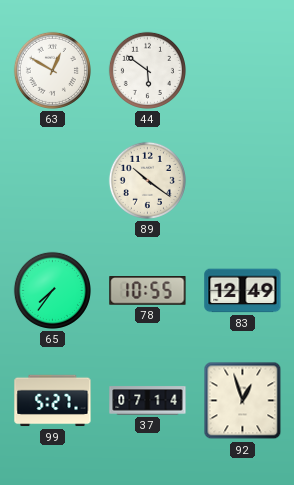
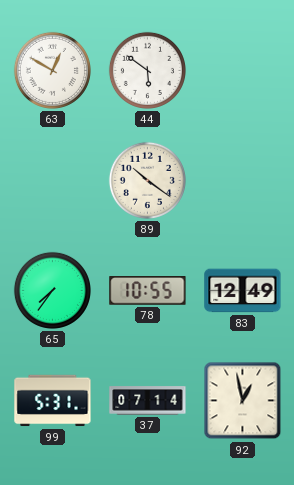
99: 5:27 -> 5:31 (53, 401)
92: 12:57 -> 12:58 (243, 401)
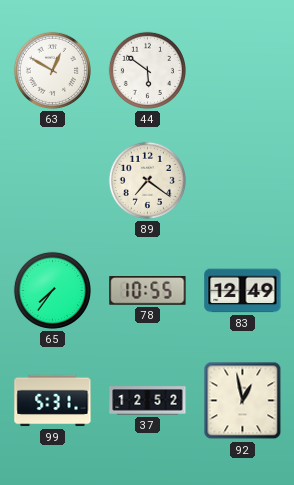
89: 10:21 -> 7:21 (147, 180)
37: 07:14 -> 12:52 (148, 401)
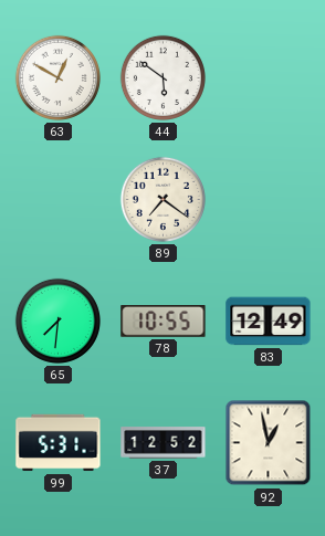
65: 7:36 -> 7:31 (57, 320)
